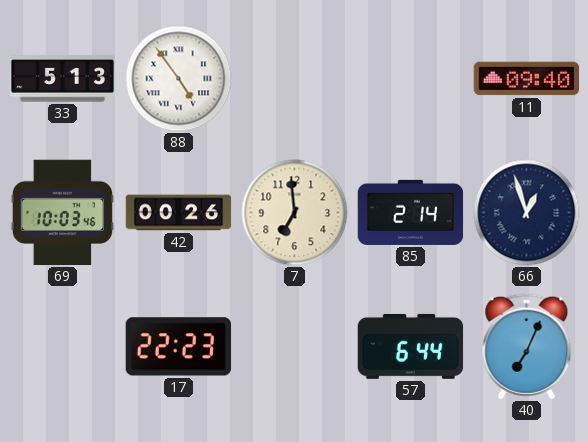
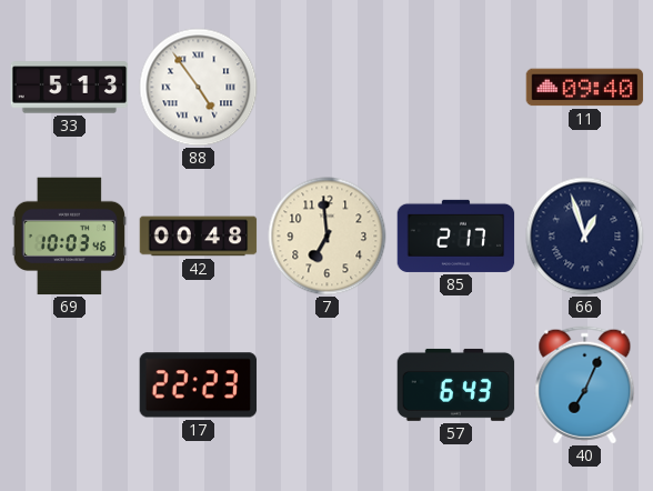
42: 00:26 -> 00:48 (199, 237)
85: 2:14 -> 2:17 (456, 236)
57: 6:44 -> 6:43 (456, 384)
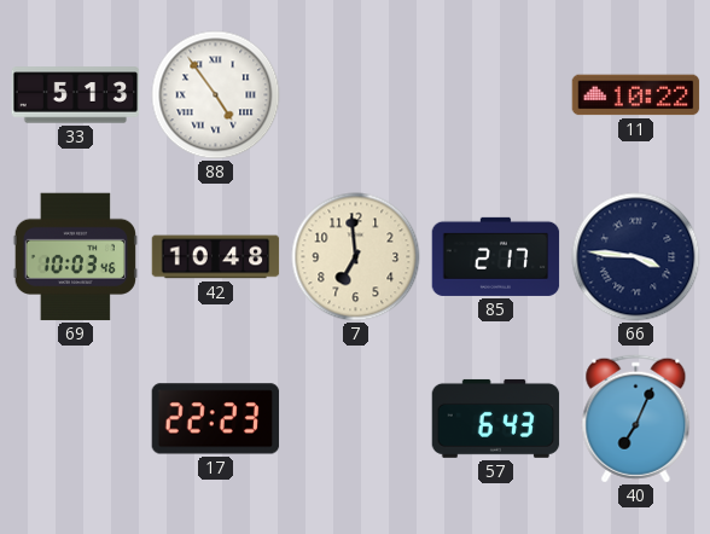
11: 09:40 -> 10:22 (636, 95)
42: 00:48 -> 10:48 (216, 257)
66: 12:57 -> 3:46 (636, 257)
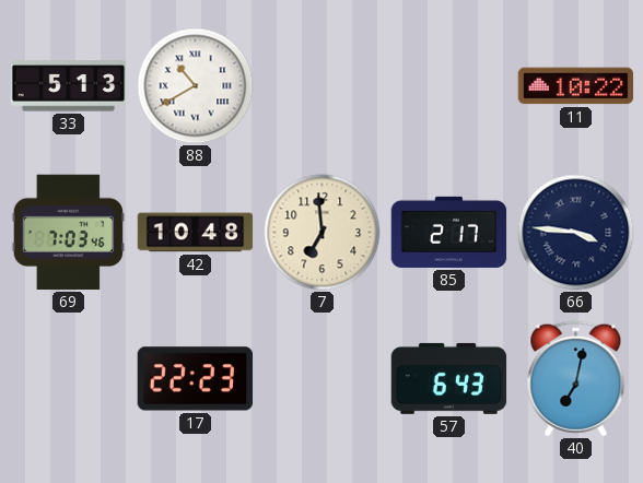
88: 4:54 -> 10:40 (196, 86)
69: 10:03 -> 7:03 (68, 233)
40: 7:04 -> 7:02 (576, 379)
